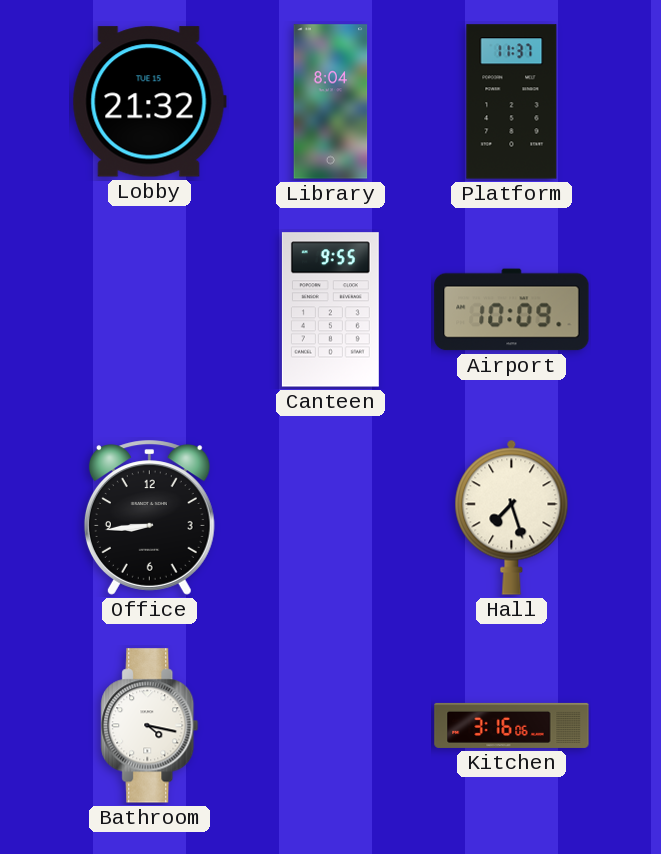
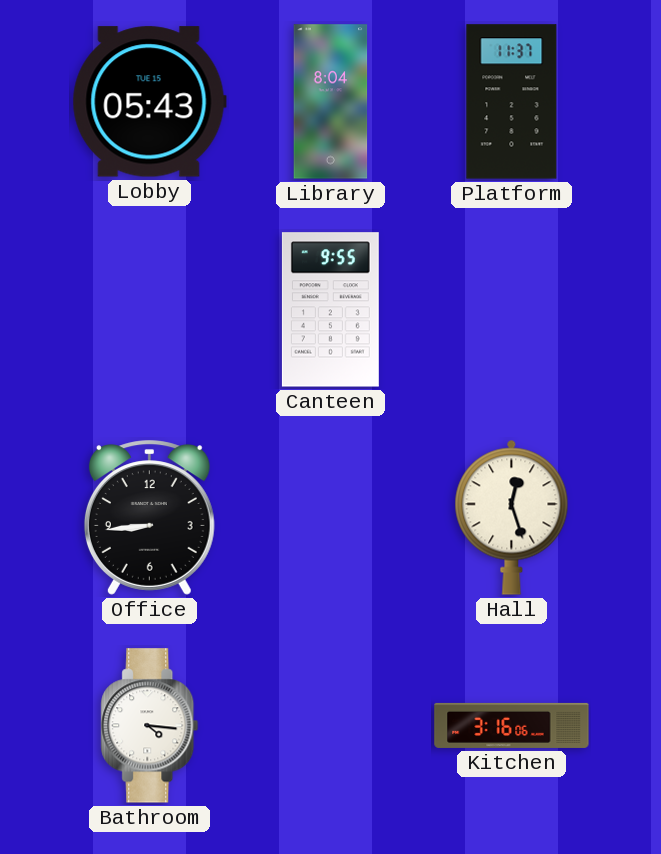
Lobby: 21:32 -> 05:43 (149, 102)
Airport: 10:09 -> none (512, 310)
Hall: 7:27 -> 12:27 (512, 517)
Bathroom: 4:17 -> 4:16 (150, 726)
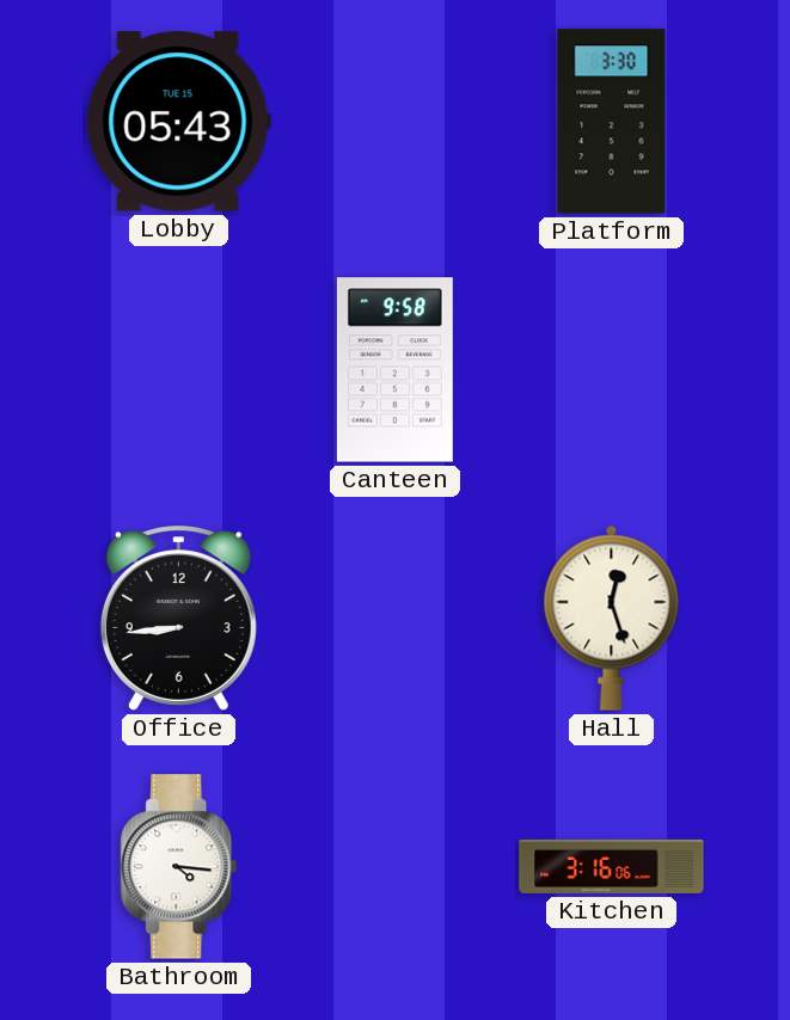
Library: 8:04 -> none (331, 102)
Platform: 11:37 -> 3:30 (612, 122)
Canteen: 9:55 -> 9:58 (394, 370)
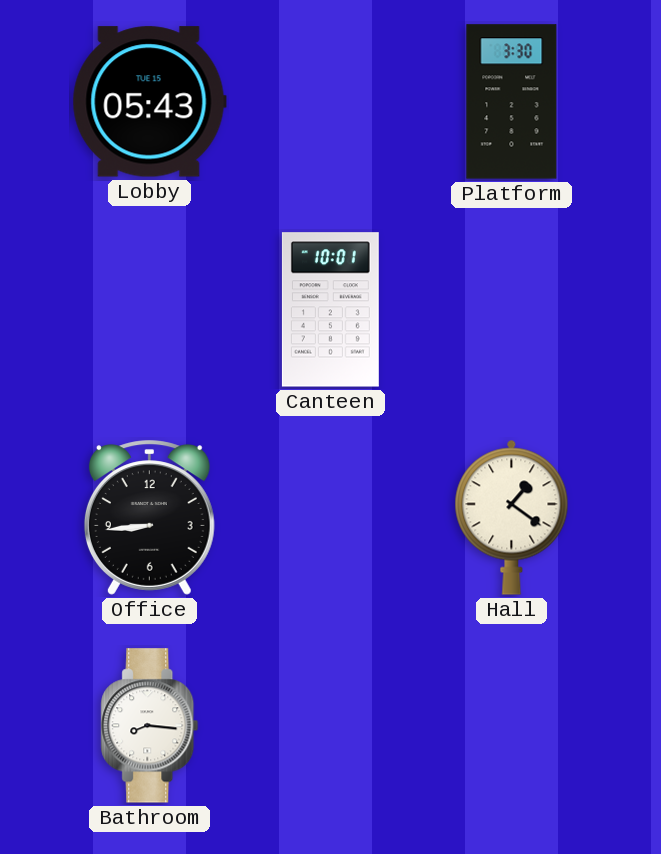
Canteen: 9:58 -> 10:01 (330, 310)
Hall: 12:27 -> 1:21 (512, 517)
Bathroom: 4:16 -> 8:16 (150, 726)
Kitchen: 3:16 -> none (612, 866)
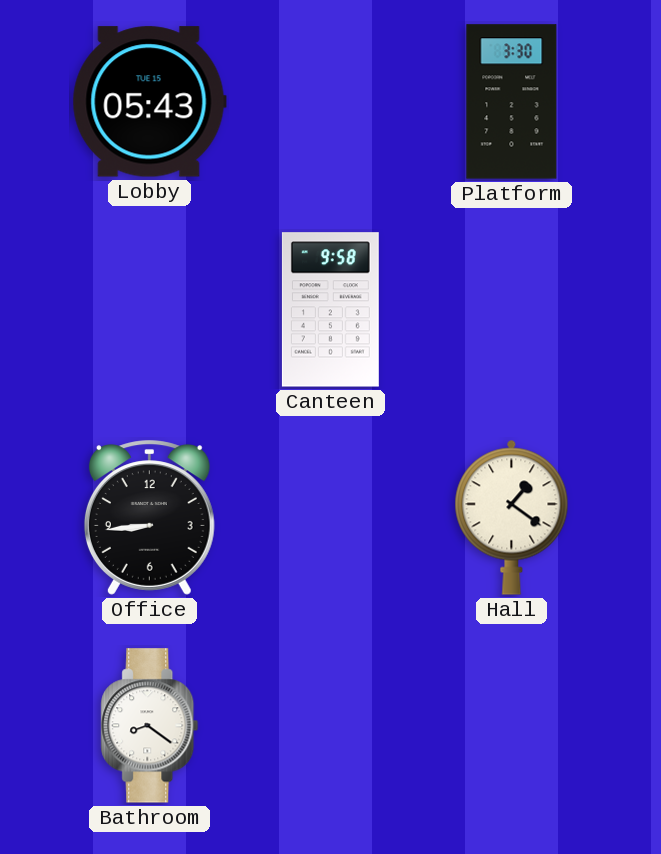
Canteen: 10:01 -> 9:58 (330, 310)
Bathroom: 8:16 -> 8:21 (150, 726)
